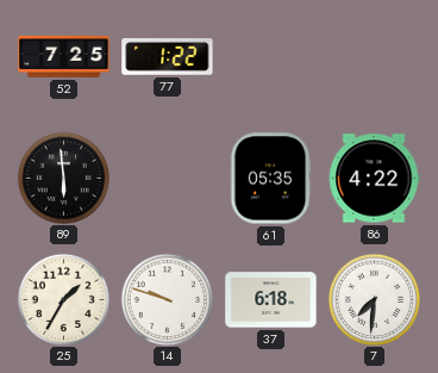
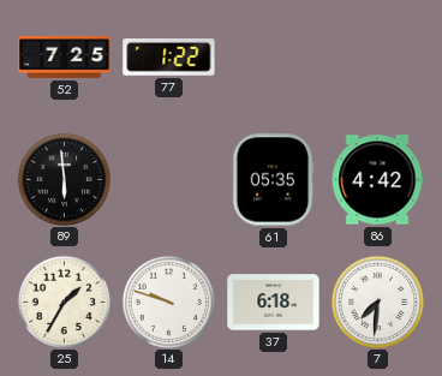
86: 4:22 -> 4:42 (377, 180)
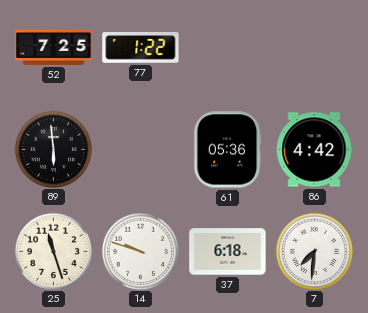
61: 05:35 -> 05:36 (227, 150)
25: 1:35 -> 11:27 (53, 251)
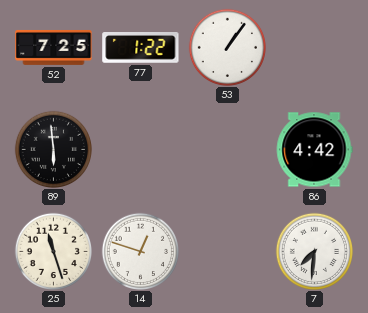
53: none -> 1:06 (227, 47)
61: 05:36 -> none (227, 150)
14: 9:48 -> 12:48 (140, 251)
37: 6:18 -> none (228, 252)
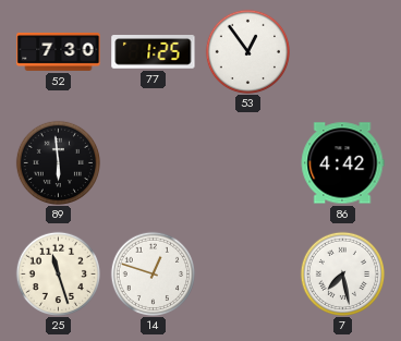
52: 7:25 -> 7:30 (59, 51)
77: 1:22 -> 1:25 (154, 52)
53: 1:06 -> 12:54 (247, 51)
7: 7:31 -> 7:28 (342, 273)
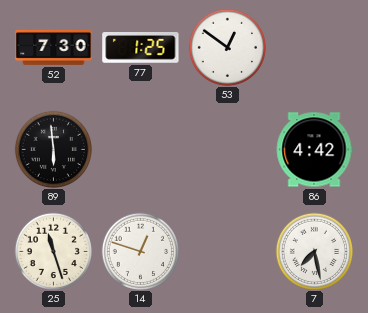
53: 12:54 -> 12:51 (227, 47)
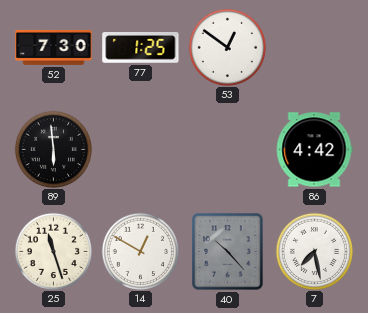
14: 12:48 -> 12:50 (140, 251)
40: none -> 10:23 (228, 252)
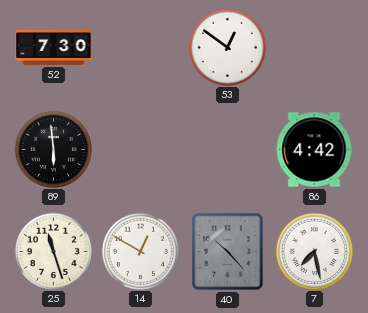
77: 1:25 -> none (141, 48)
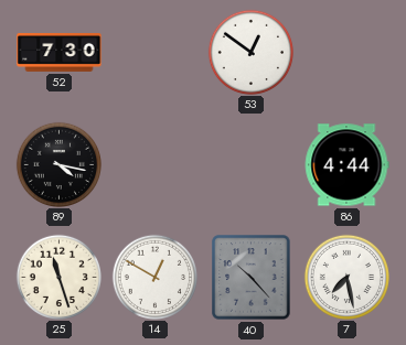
89: 5:59 -> 4:17 (58, 164)
86: 4:42 -> 4:44 (346, 165)
